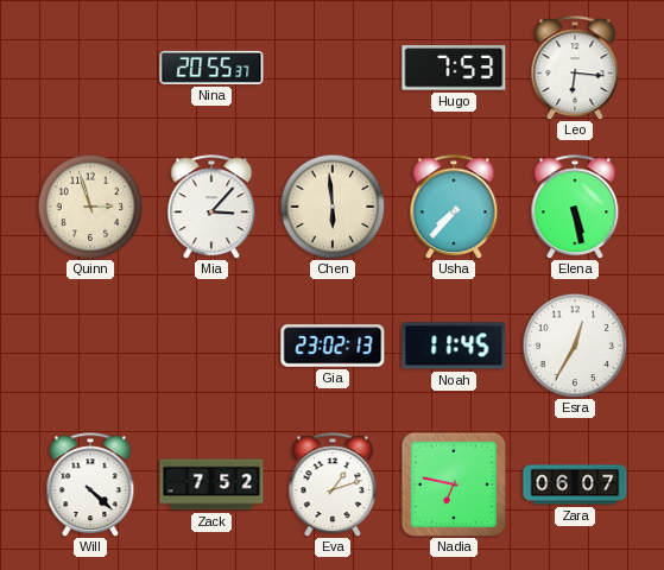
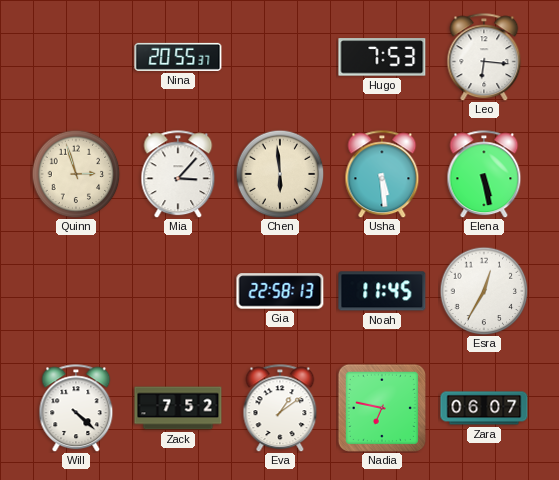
Usha: 7:37 -> 5:29 (382, 174)
Gia: 23:02 -> 22:58 (280, 291)
Eva: 1:12 -> 1:09 (280, 408)
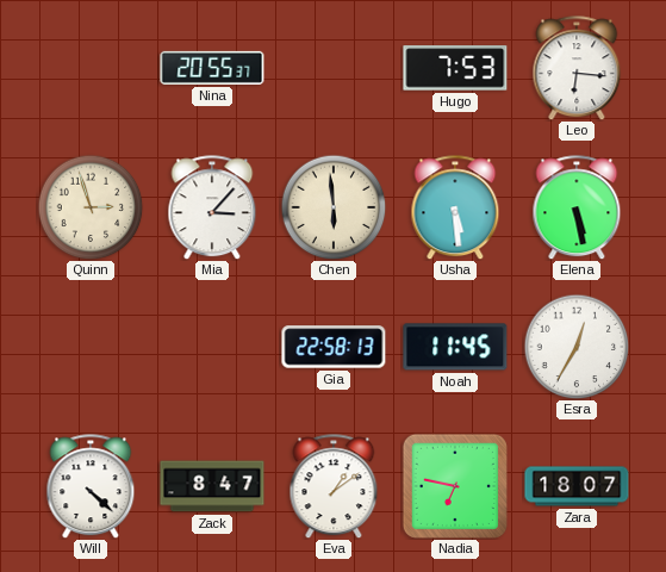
Zack: 7:52 -> 8:47 (212, 486)
Zara: 06:07 -> 18:07 (577, 486)
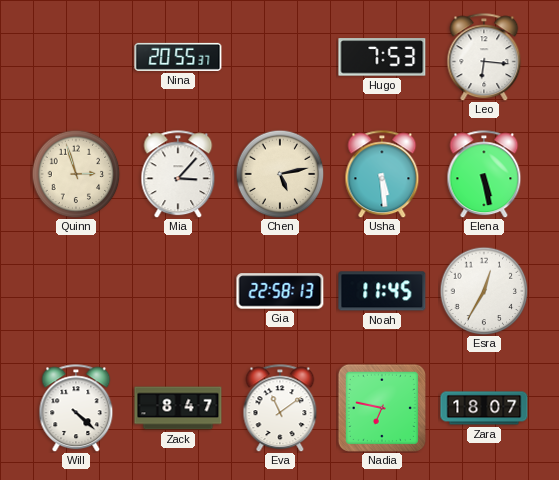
Chen: 5:59 -> 5:13 (280, 174)
Eva: 1:09 -> 11:09 (280, 408)
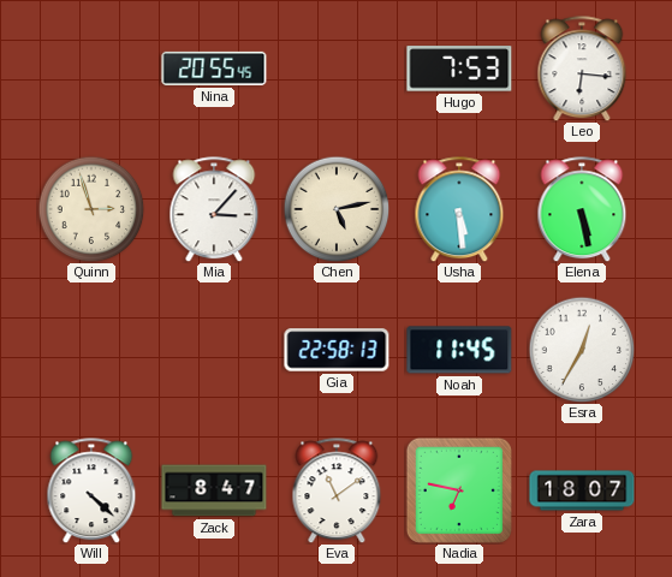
Nina: 20:55:37 -> 20:55:45 (214, 69)
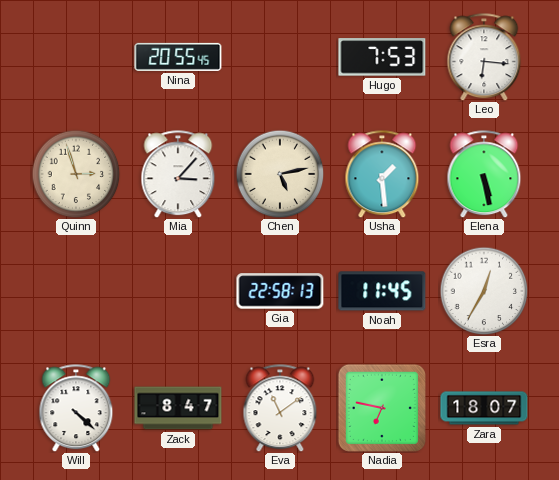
Usha: 5:29 -> 1:29 (382, 174)
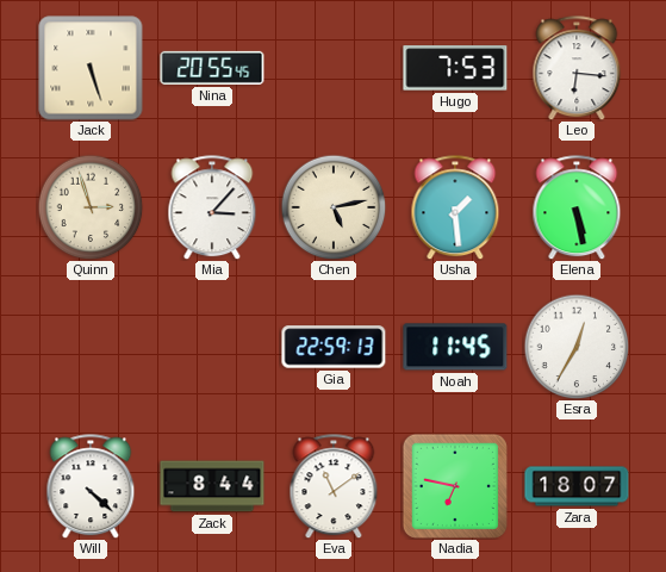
Jack: none -> 5:27 (91, 68)
Gia: 22:58 -> 22:59 (334, 347)
Zack: 8:47 -> 8:44 (212, 486)
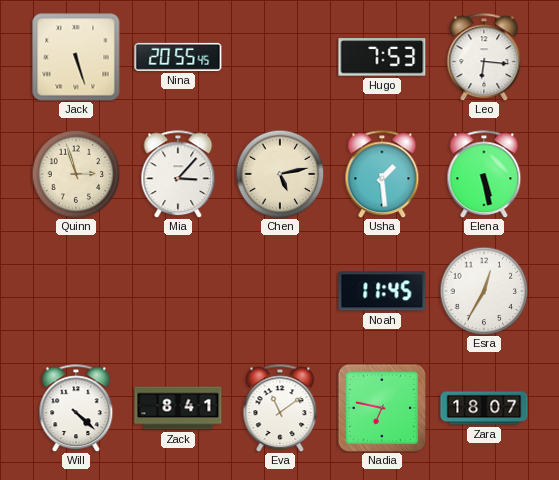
Gia: 22:59 -> none (334, 347)
Zack: 8:44 -> 8:41 (178, 408)
